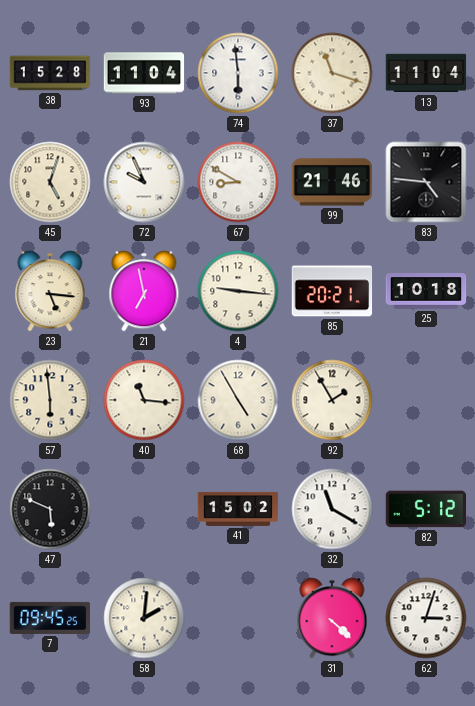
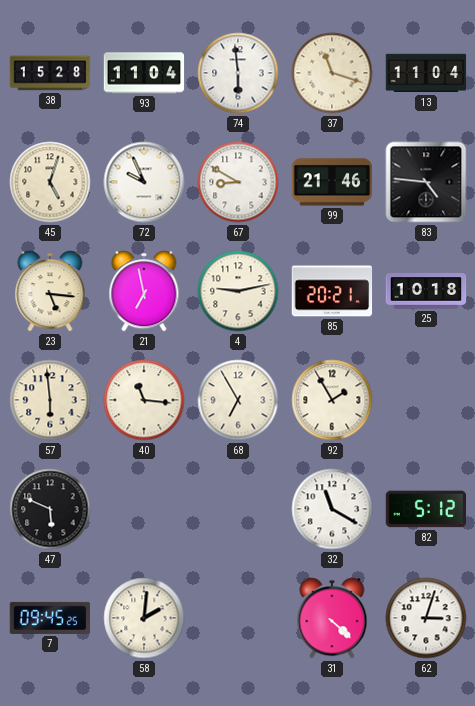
4: 9:16 -> 9:13 (238, 291)
68: 4:55 -> 6:55 (238, 400)
41: 15:02 -> none (238, 509)
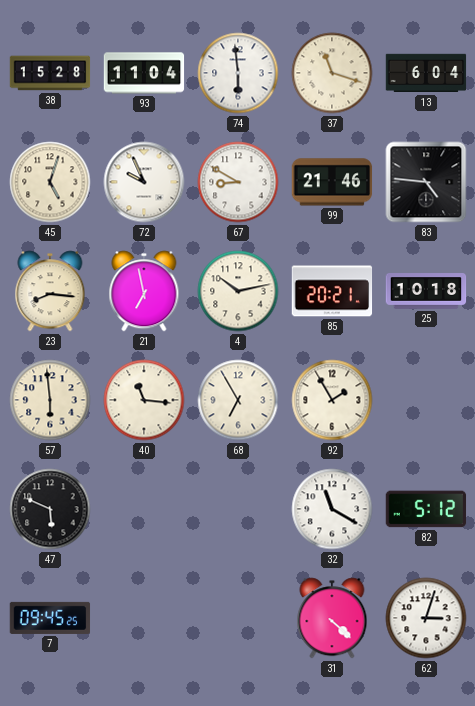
13: 11:04 -> 6:04 (426, 73)
23: 5:16 -> 8:16 (50, 291)
4: 9:13 -> 10:13 (238, 291)
58: 2:01 -> none (144, 618)
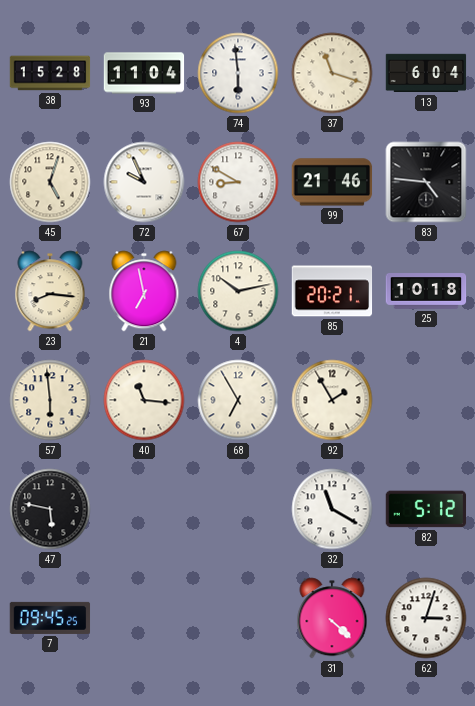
47: 5:49 -> 5:47 (50, 509)
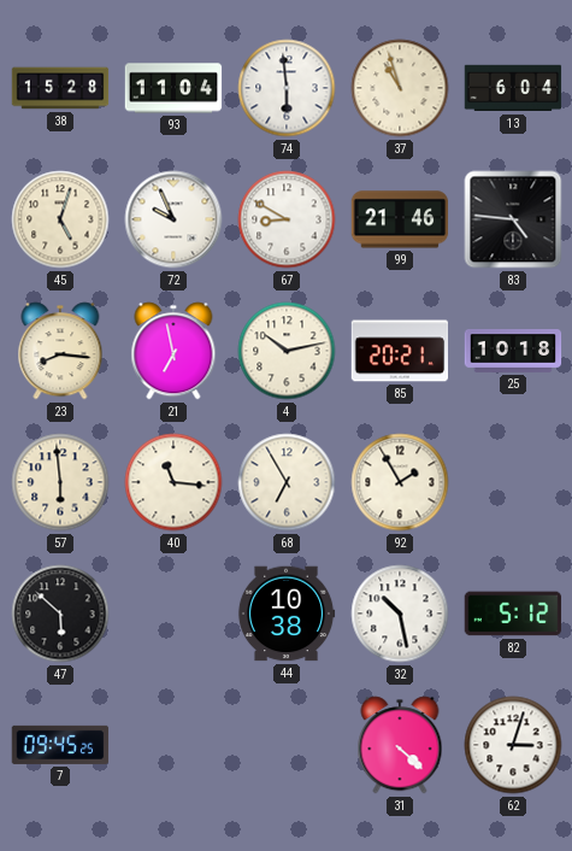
37: 11:18 -> 10:57 (400, 88)
47: 5:47 -> 5:52 (60, 614)
44: none -> 10:38 (287, 614)
32: 11:20 -> 10:28 (400, 614)
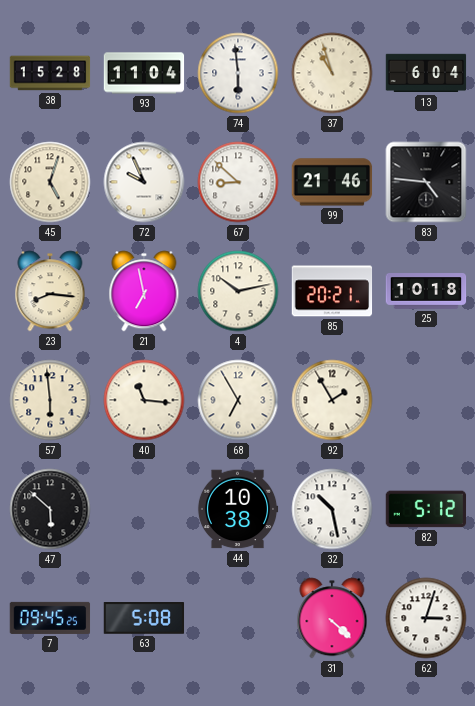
67: 8:50 -> 8:52 (238, 182)
63: none -> 5:08 (144, 619)
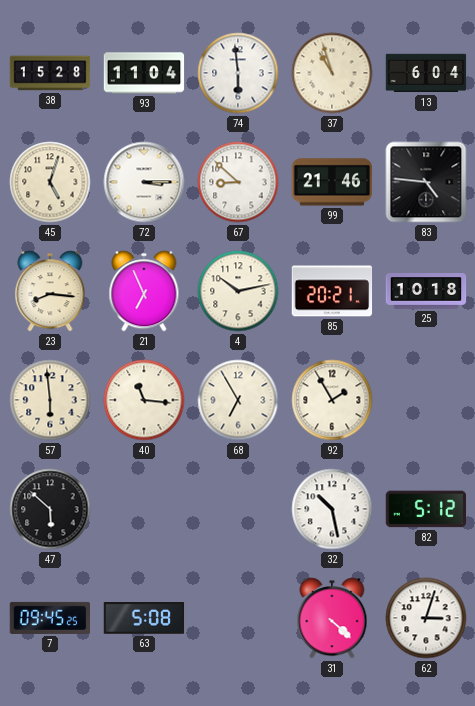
72: 9:56 -> 3:15 (144, 182)
21: 6:58 -> 6:56 (144, 291)
44: 10:38 -> none (238, 509)
